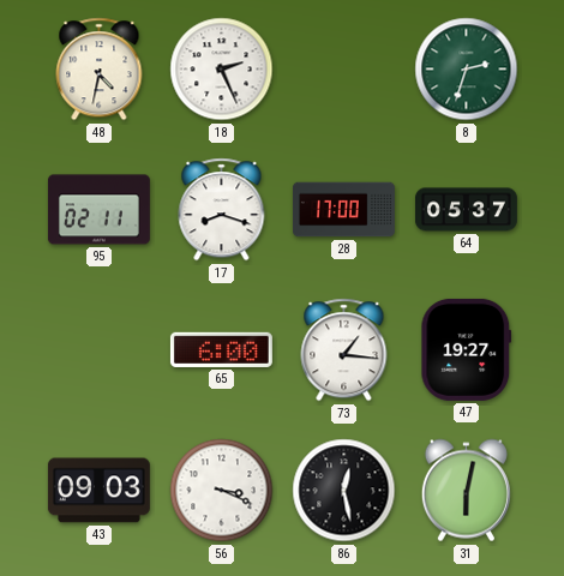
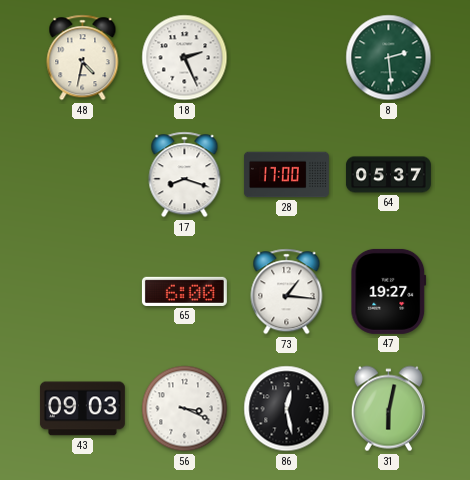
8: 2:33 -> 2:29 (389, 58)
95: 02:11 -> none (98, 210)
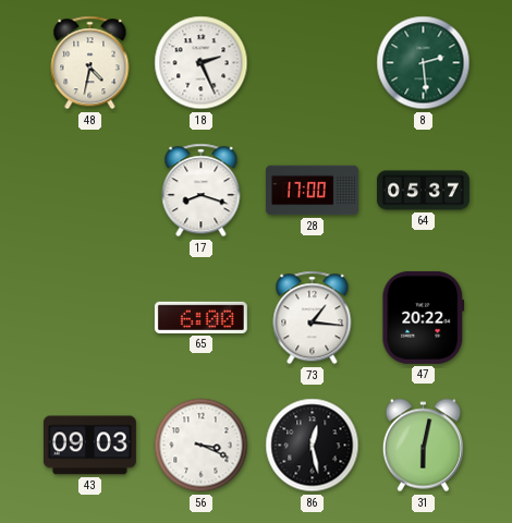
47: 19:27 -> 20:22 (424, 317)
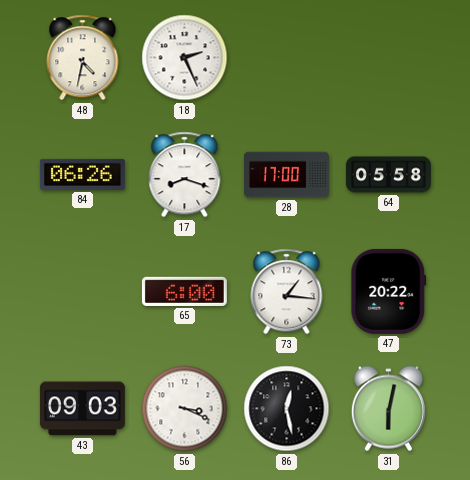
8: 2:29 -> none (424, 63)
84: none -> 06:26 (82, 174)
64: 05:37 -> 05:58 (388, 175)
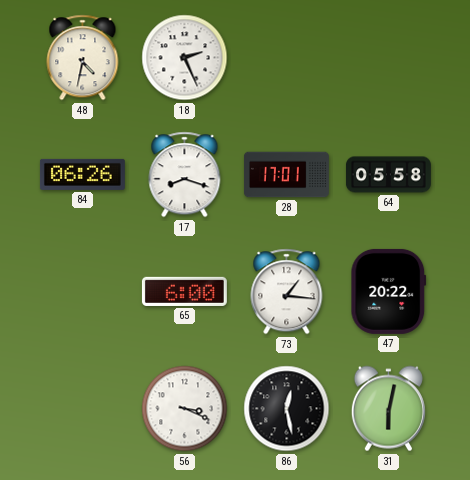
28: 17:00 -> 17:01 (286, 175)
43: 09:03 -> none (82, 409)
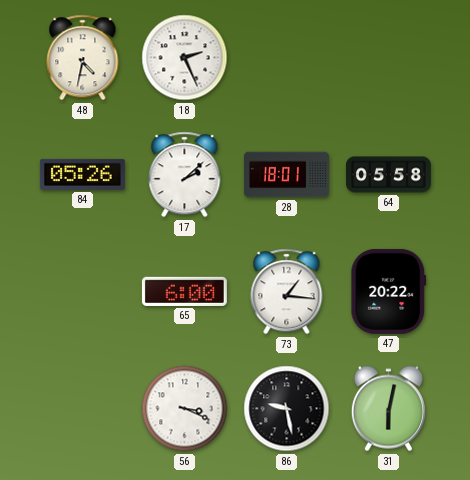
84: 06:26 -> 05:26 (82, 174)
17: 8:18 -> 2:08 (185, 175)
28: 17:01 -> 18:01 (286, 175)
86: 12:28 -> 9:28 (287, 409)
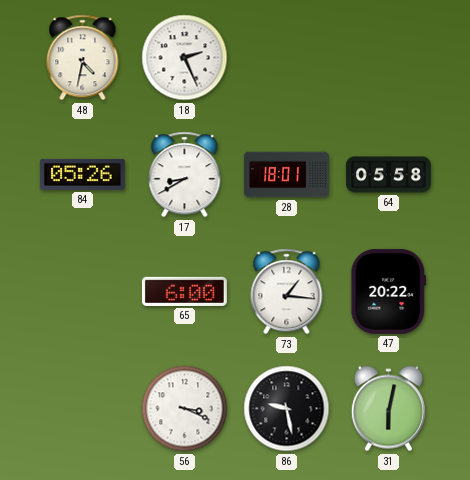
17: 2:08 -> 8:40 (185, 175)
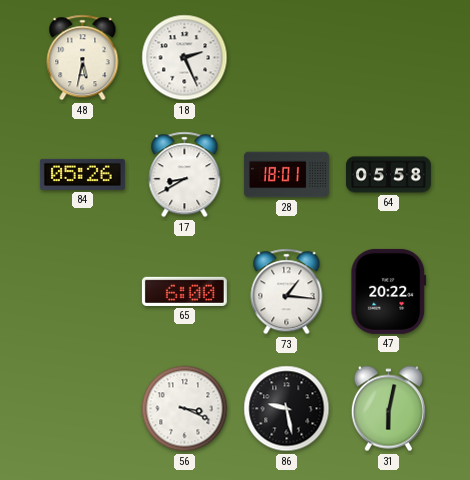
48: 4:32 -> 5:32 (83, 58)
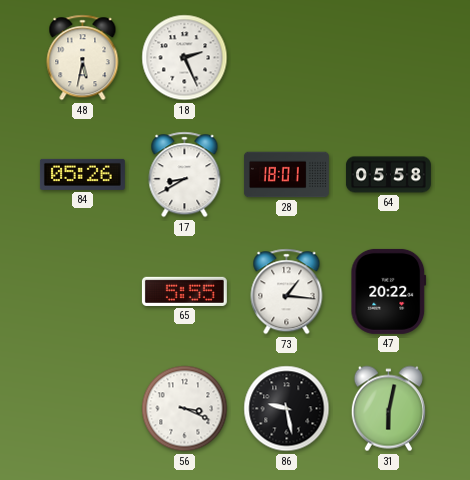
65: 6:00 -> 5:55 (184, 291)
